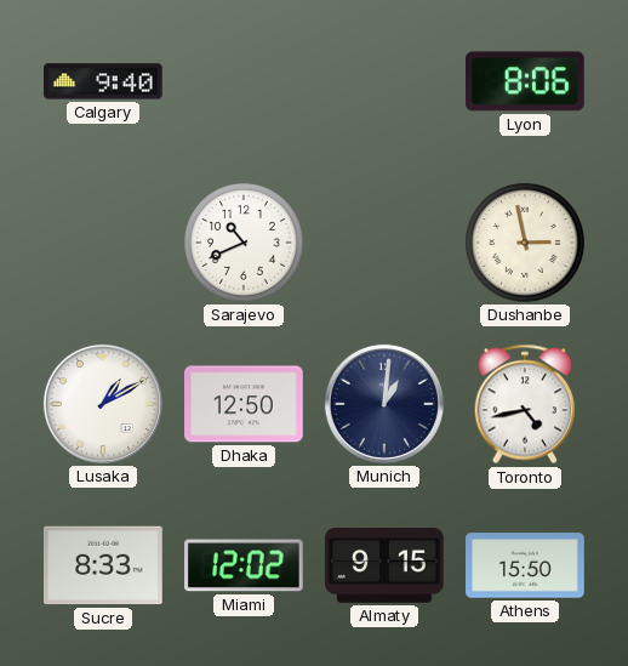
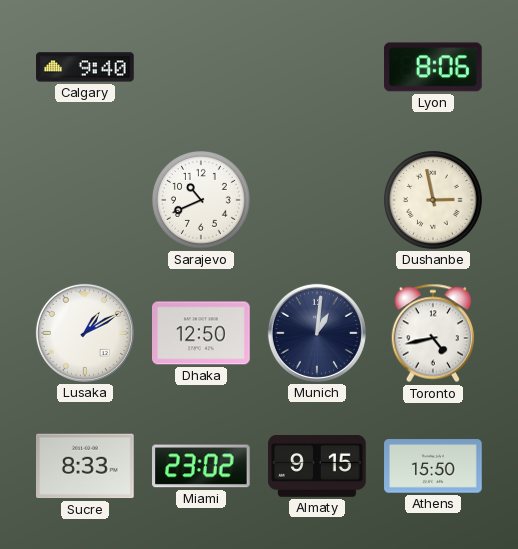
Miami: 12:02 -> 23:02 (202, 466)
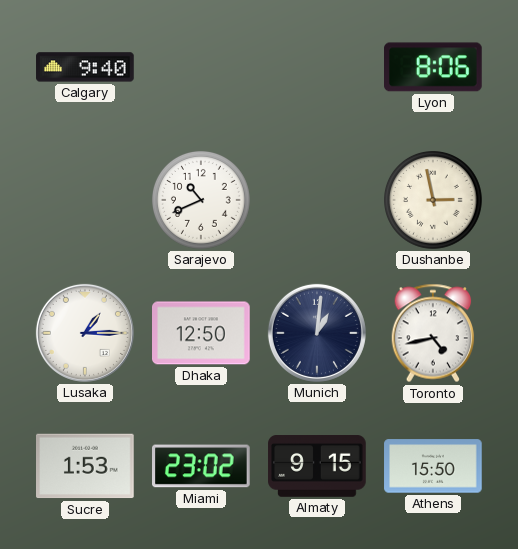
Lusaka: 1:10 -> 1:15 (85, 333)
Sucre: 8:33 -> 1:53 (86, 466)
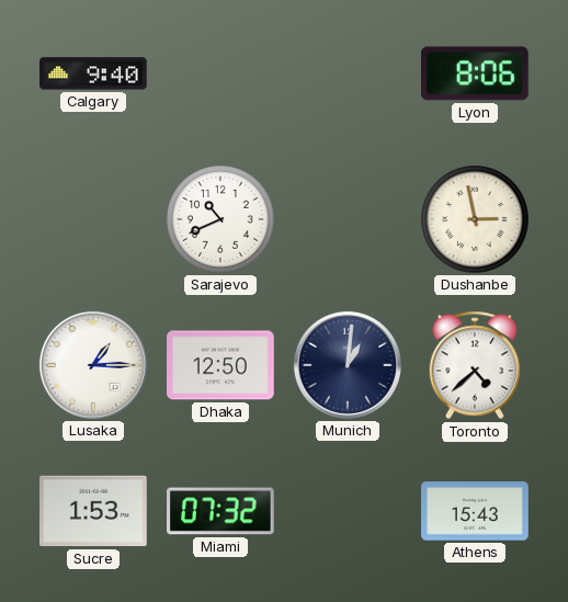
Toronto: 4:43 -> 4:38 (475, 365)
Miami: 23:02 -> 07:32 (221, 511)
Almaty: 9:15 -> none (317, 467)
Athens: 15:50 -> 15:43 (475, 511)
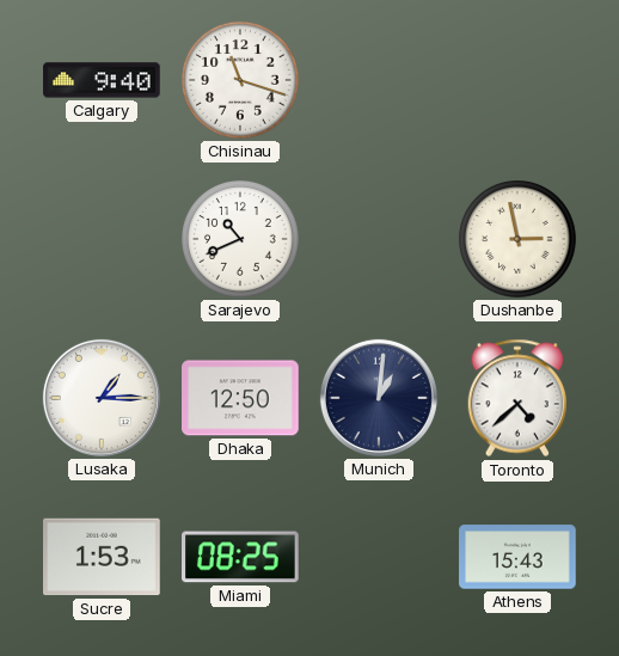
Chisinau: none -> 11:18 (241, 81)
Lyon: 8:06 -> none (476, 73)
Miami: 07:32 -> 08:25 (241, 557)
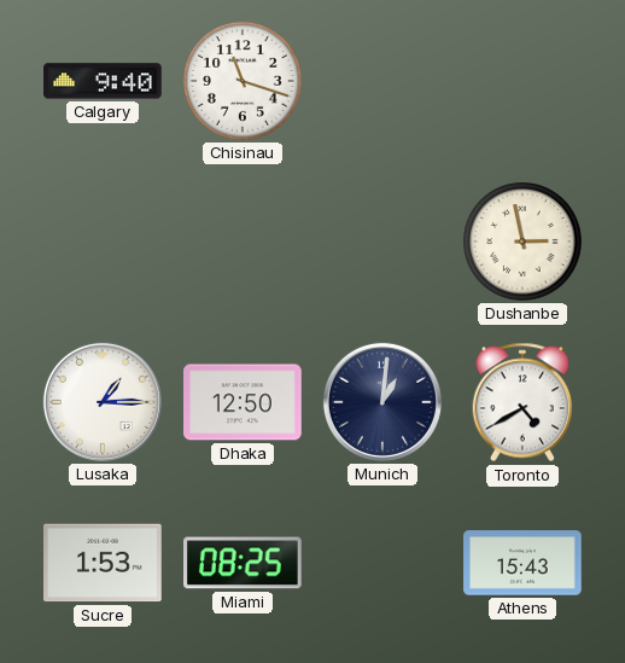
Sarajevo: 10:41 -> none (241, 240)
Toronto: 4:38 -> 4:40 (522, 402)
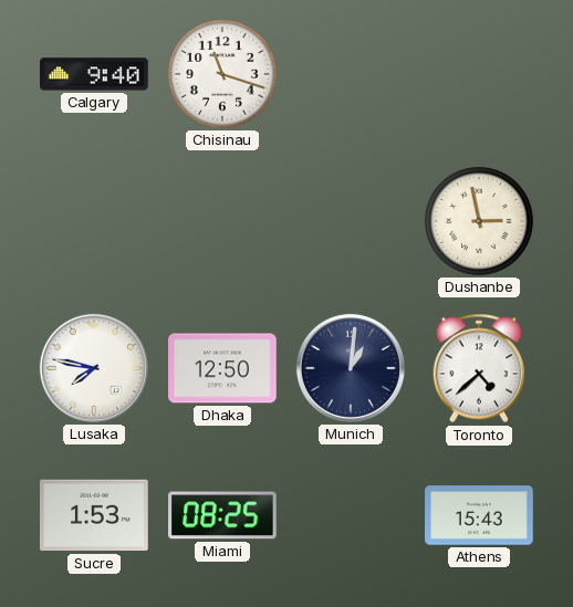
Lusaka: 1:15 -> 7:47 (94, 368)
Toronto: 4:40 -> 4:38 (479, 368)
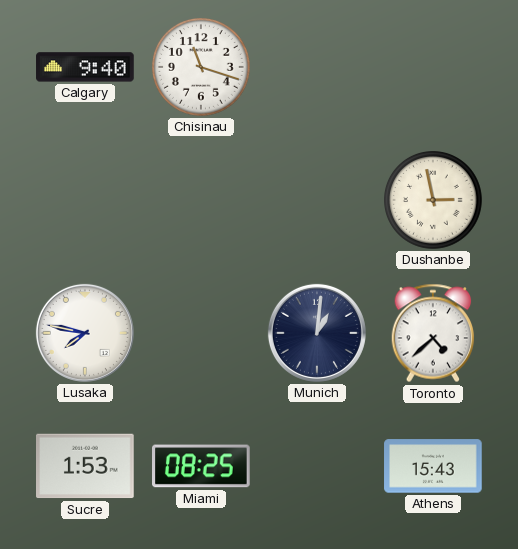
Dhaka: 12:50 -> none (223, 368)
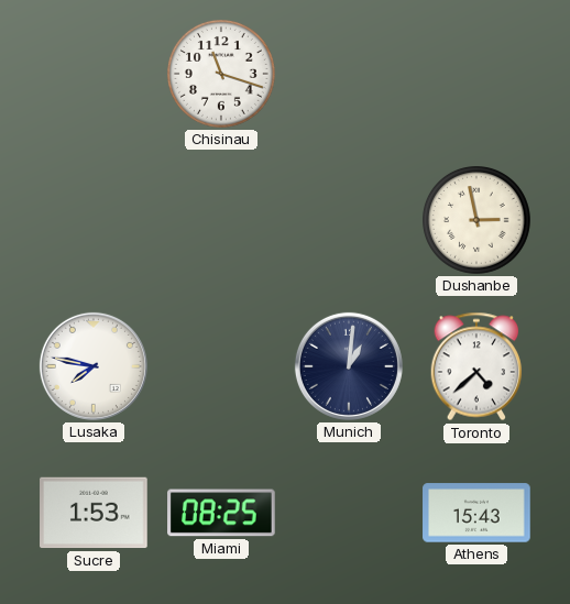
Calgary: 9:40 -> none (85, 67)
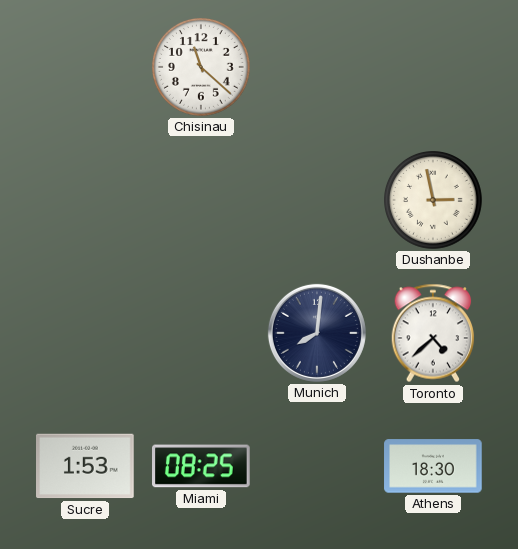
Chisinau: 11:18 -> 11:22 (202, 68)
Lusaka: 7:47 -> none (94, 366)
Munich: 1:01 -> 8:01 (317, 333)
Athens: 15:43 -> 18:30 (433, 466)
